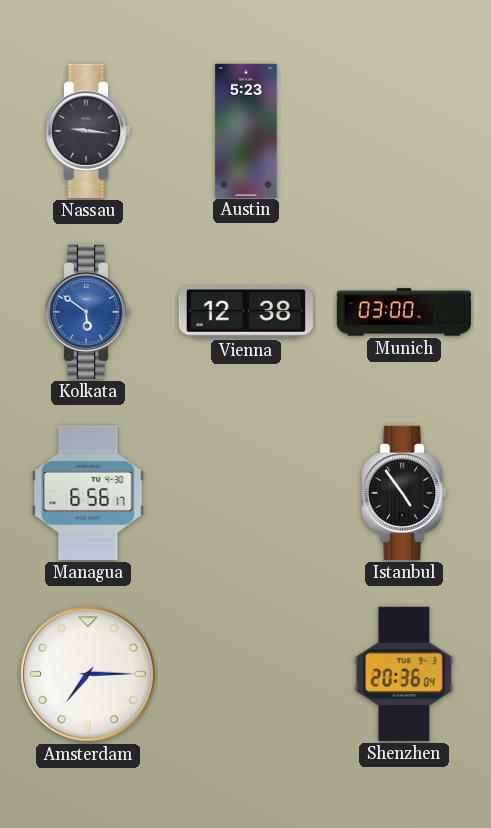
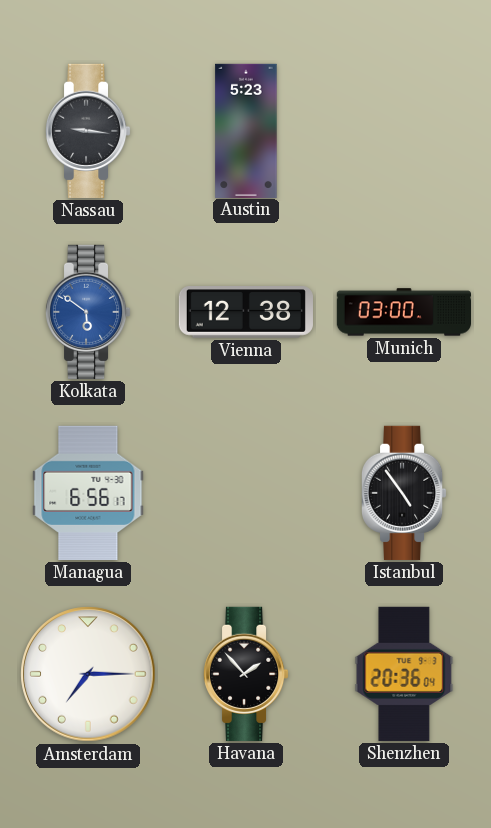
Havana: none -> 1:53 (246, 674)
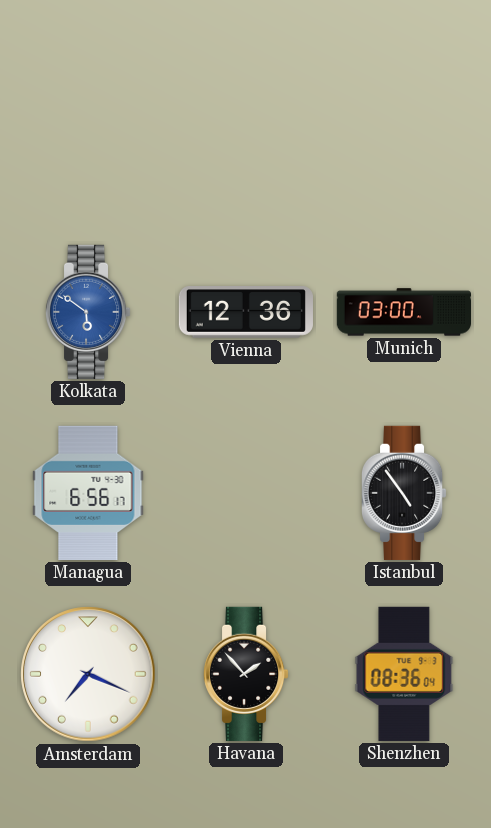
Nassau: 9:16 -> none (88, 131)
Austin: 5:23 -> none (246, 130)
Vienna: 12:38 -> 12:36 (246, 313)
Amsterdam: 7:15 -> 7:19 (88, 674)
Shenzhen: 20:36 -> 08:36 (404, 674)
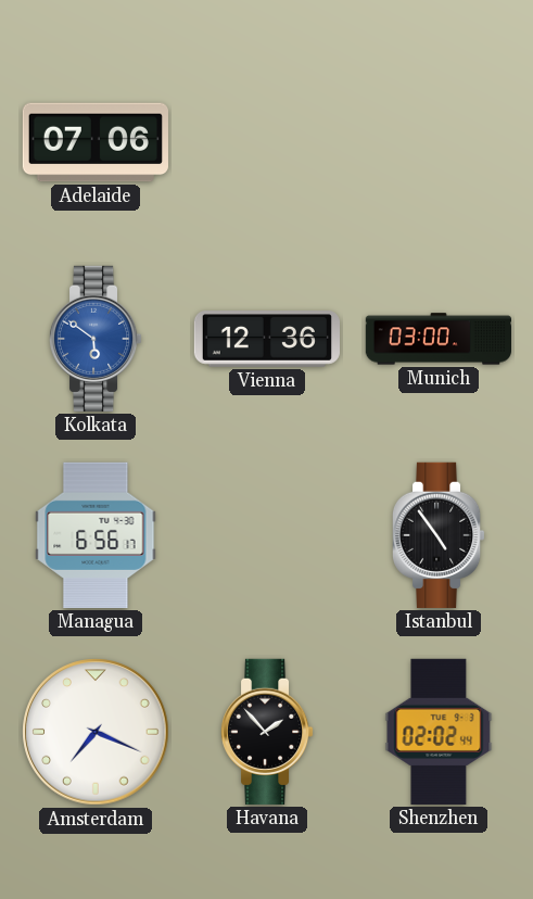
Adelaide: none -> 07:06 (96, 142)
Shenzhen: 08:36 -> 02:02 (439, 732)
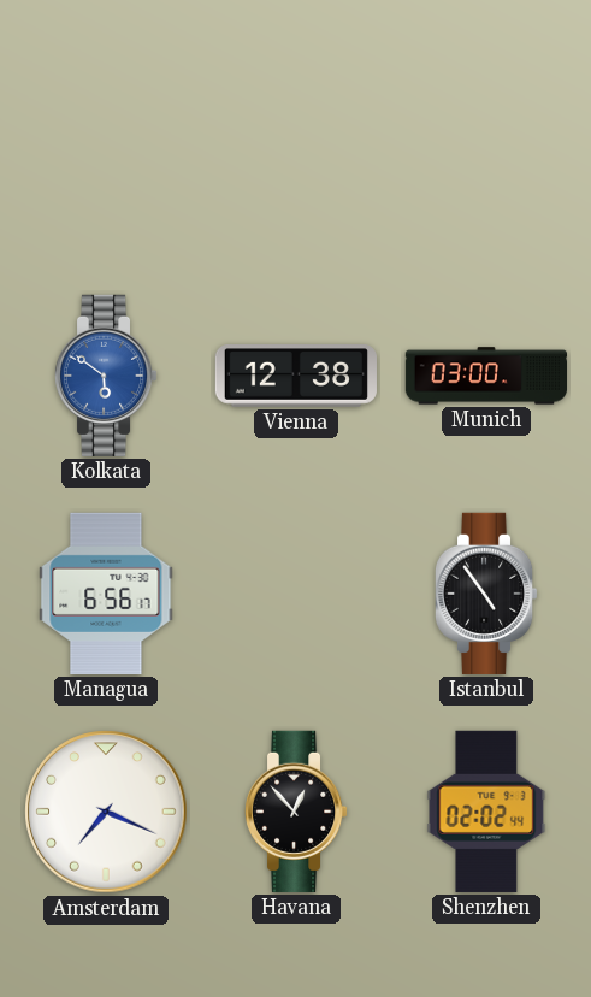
Adelaide: 07:06 -> none (96, 142)
Vienna: 12:36 -> 12:38 (296, 377)
Havana: 1:53 -> 12:53 (296, 812)
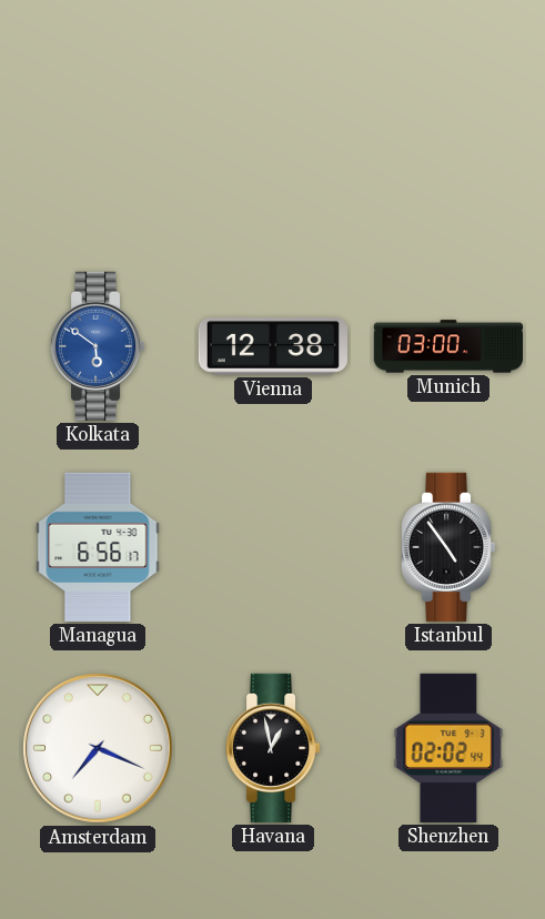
Havana: 12:53 -> 12:58 (273, 748)
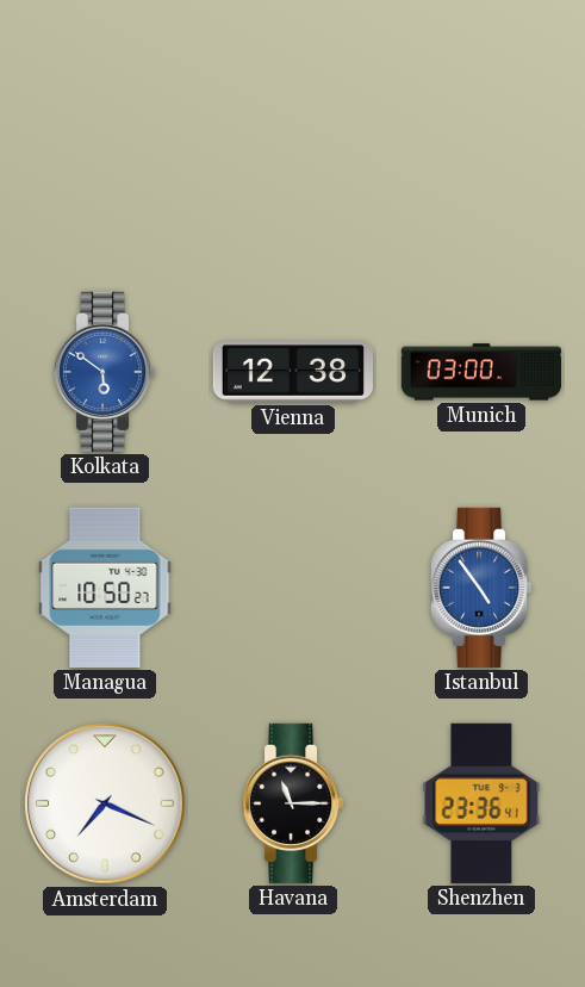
Managua: 6:56 -> 10:50 (105, 588)
Istanbul dial: black -> blue (481, 588)
Havana: 12:58 -> 11:15 (293, 803)
Shenzhen: 02:02 -> 23:36 (481, 803)
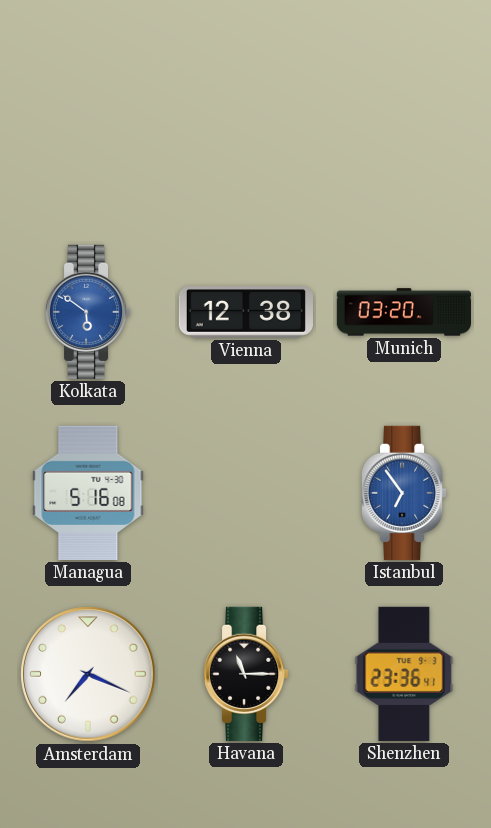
Munich: 03:00 -> 03:20 (403, 312)
Managua: 10:50 -> 5:16 (88, 493)
Istanbul: 4:54 -> 6:54 (404, 493)
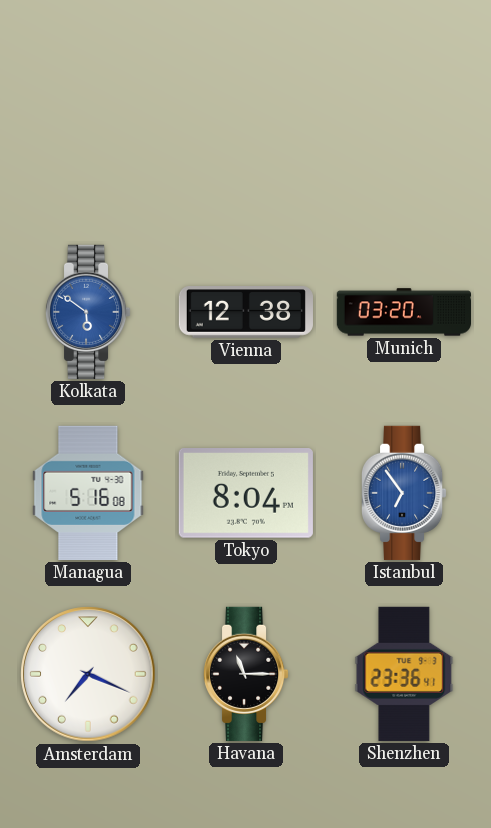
Tokyo: none -> 8:04 (246, 494)
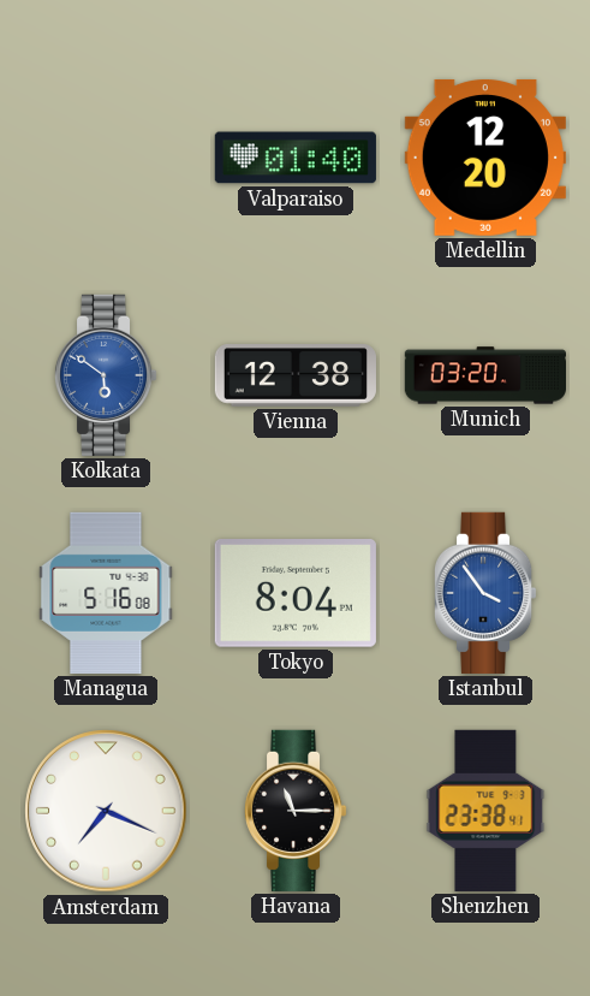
Valparaiso: none -> 01:40 (296, 158)
Medellin: none -> 12:20 (485, 158)
Istanbul: 6:54 -> 3:54 (485, 593)
Shenzhen: 23:36 -> 23:38 (485, 811)
